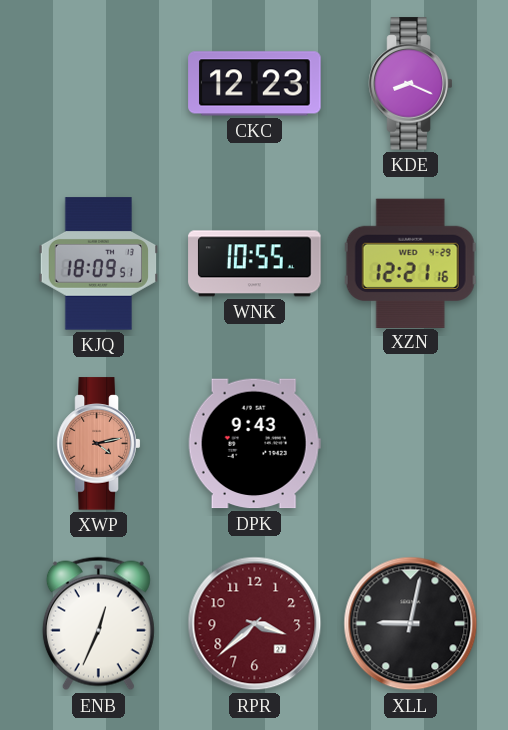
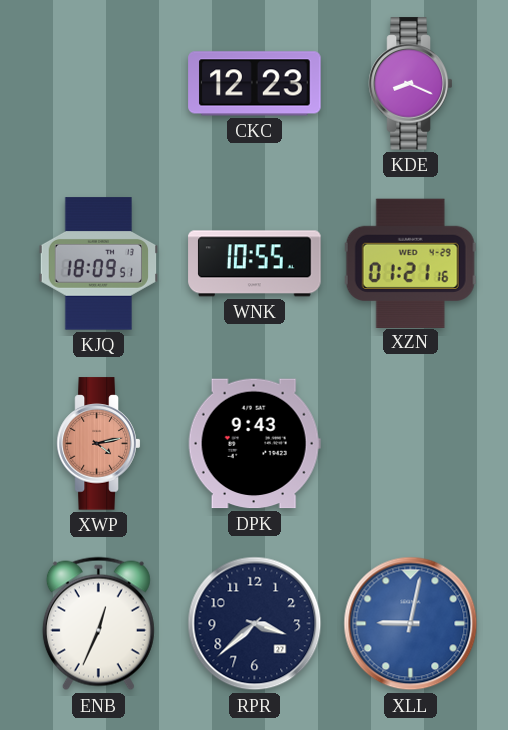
XZN: 12:21 -> 01:21 (410, 263)
RPR dial: burgundy -> navy (255, 624)
XLL dial: black -> blue (411, 624)
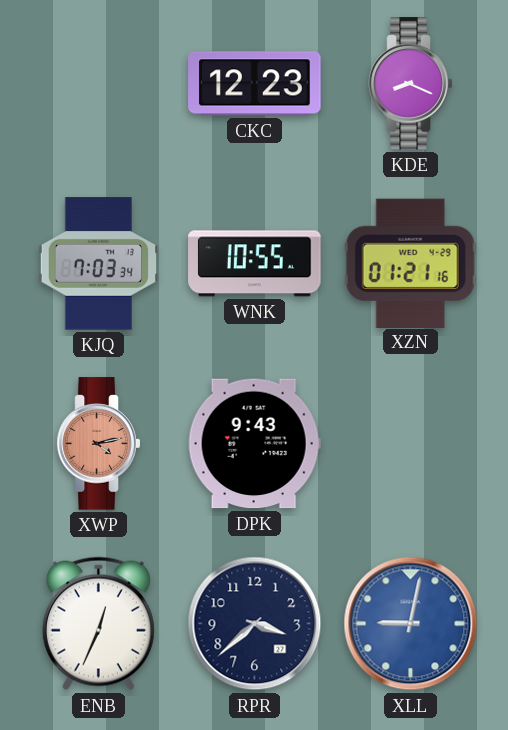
KJQ: 18:09 -> 7:03 (98, 264)
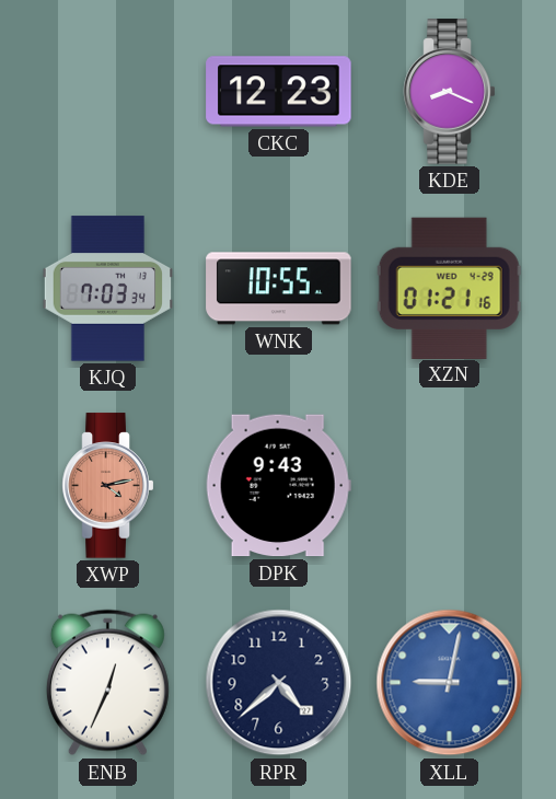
RPR: 3:38 -> 4:38 (279, 683)
